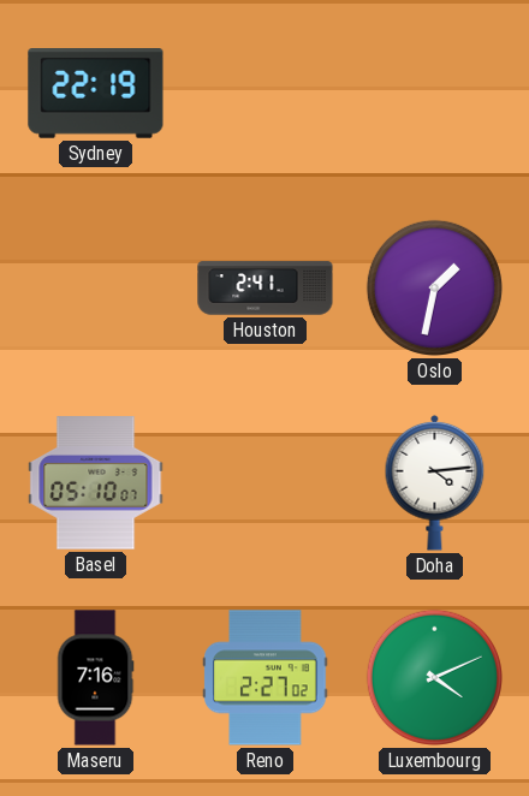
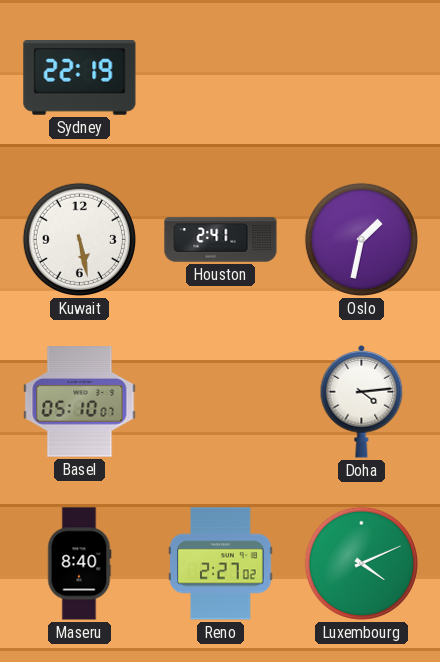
Kuwait: none -> 5:28 (79, 239)
Maseru: 7:16 -> 8:40 (79, 564)
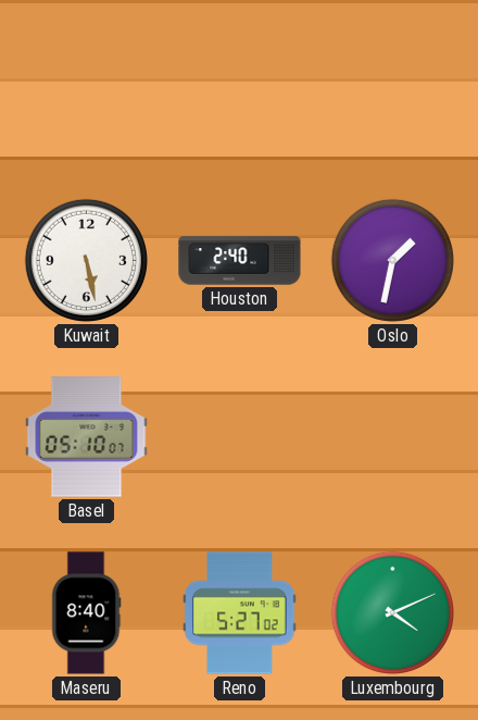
Sydney: 22:19 -> none (80, 78)
Houston: 2:41 -> 2:40 (240, 261)
Doha: 4:14 -> none (362, 401)
Reno: 2:27 -> 5:27 (240, 613)
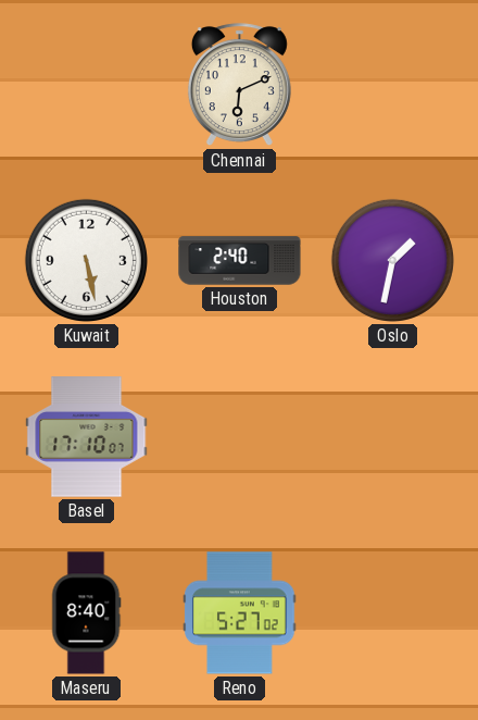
Chennai: none -> 6:11 (239, 85)
Basel: 05:10 -> 17:10 (87, 437)
Luxembourg: 4:11 -> none (392, 612)
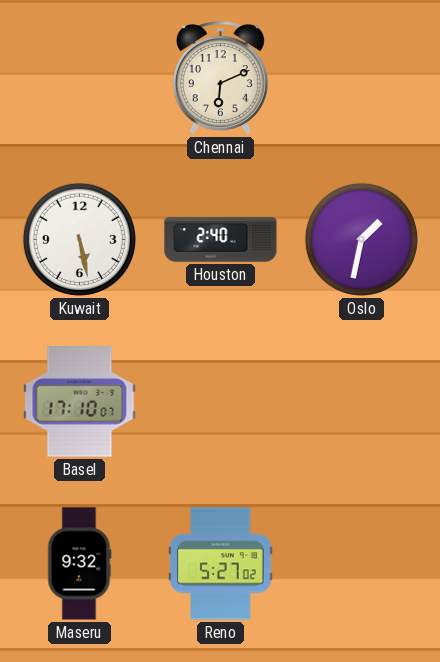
Maseru: 8:40 -> 9:32 (79, 564)
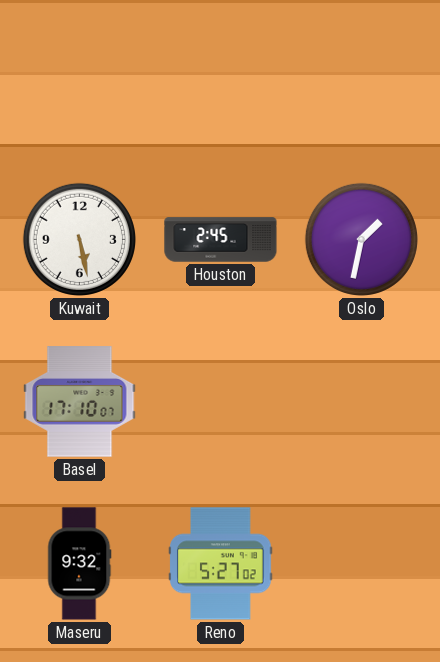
Chennai: 6:11 -> none (220, 78)
Houston: 2:40 -> 2:45 (221, 240)
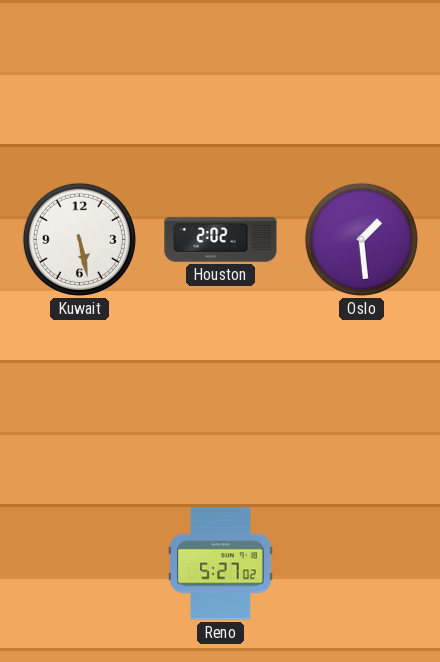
Houston: 2:45 -> 2:02 (221, 240)
Oslo: 1:32 -> 1:29 (361, 239)
Basel: 17:10 -> none (80, 402)
Maseru: 9:32 -> none (79, 564)
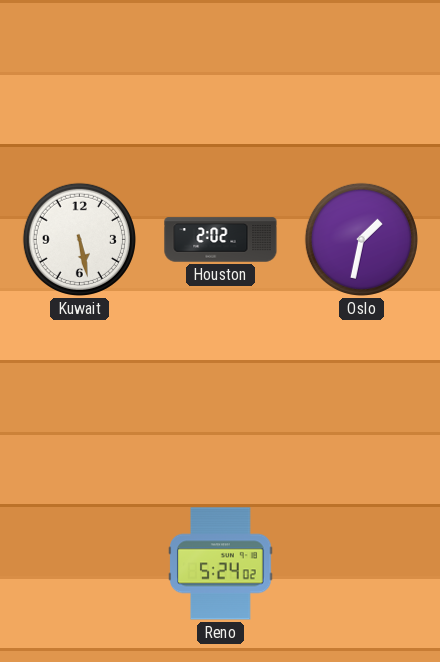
Oslo: 1:29 -> 1:32 (361, 239)
Reno: 5:27 -> 5:24 (221, 564)
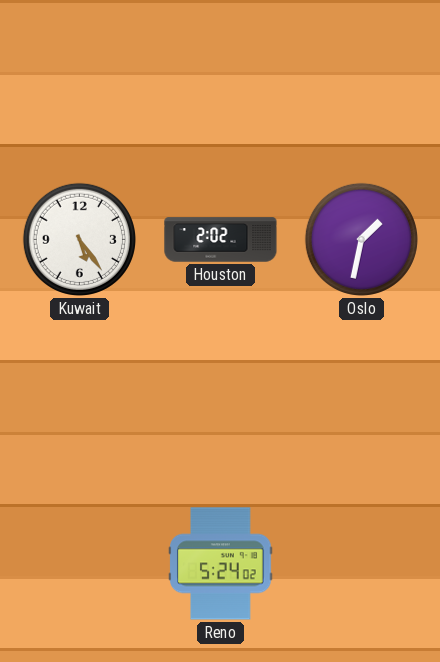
Kuwait: 5:28 -> 5:24 (79, 239)
